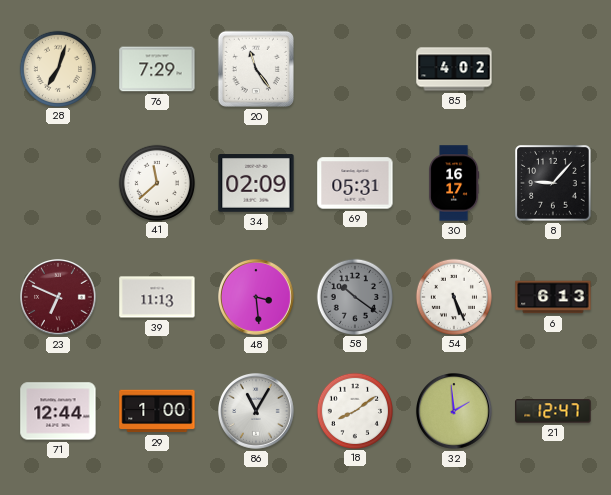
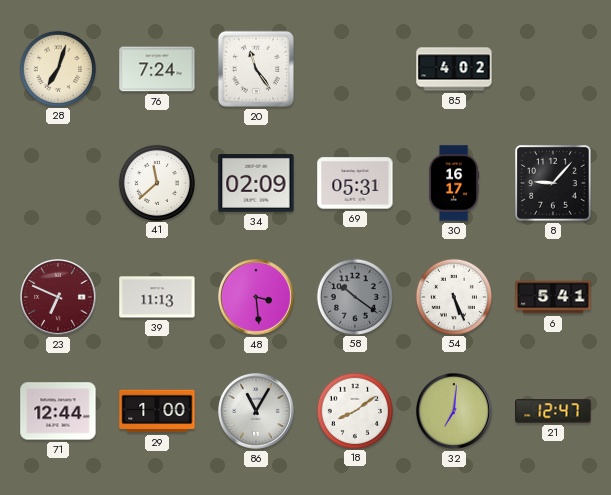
76: 7:29 -> 7:24 (157, 69)
6: 6:13 -> 5:41 (553, 297)
32: 1:59 -> 7:01 (455, 412)
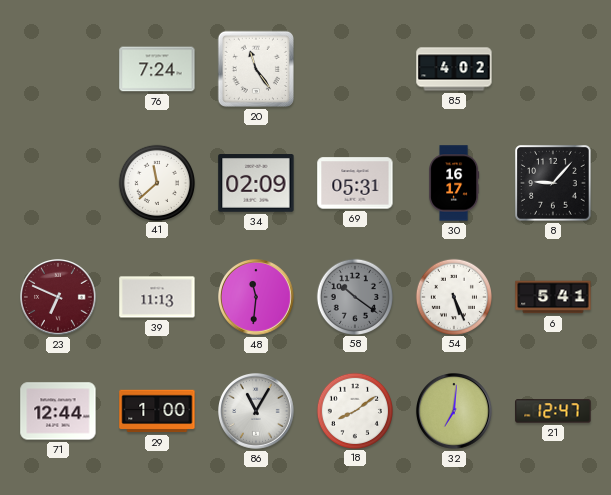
28: 7:03 -> none (57, 68)
48: 3:29 -> 11:31 (257, 298)
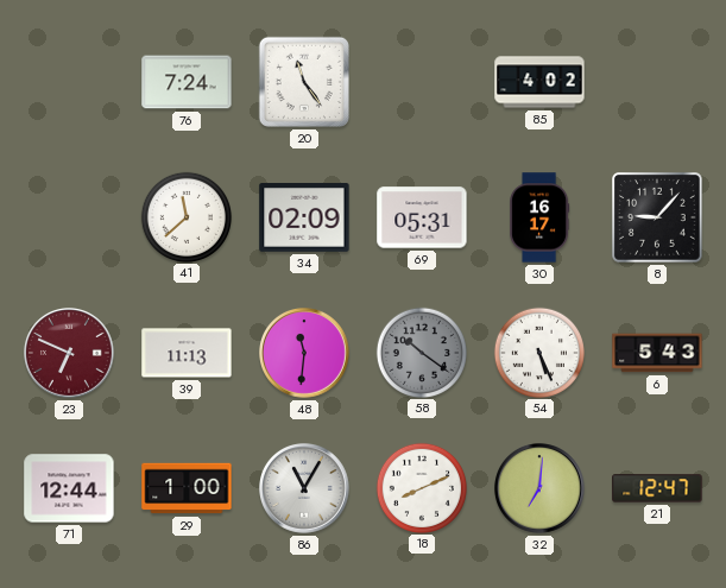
6: 5:41 -> 5:43 (657, 353)
18: 8:09 -> 8:11 (421, 487)
